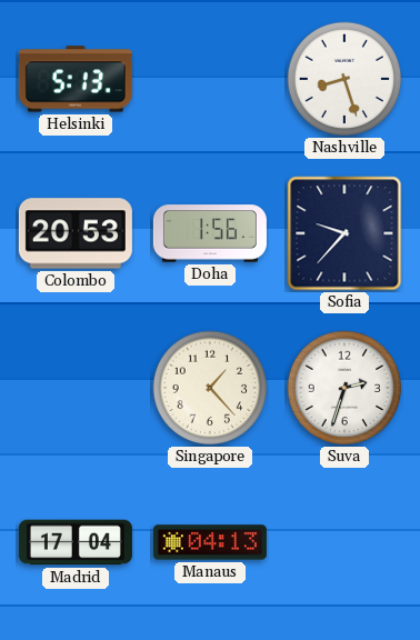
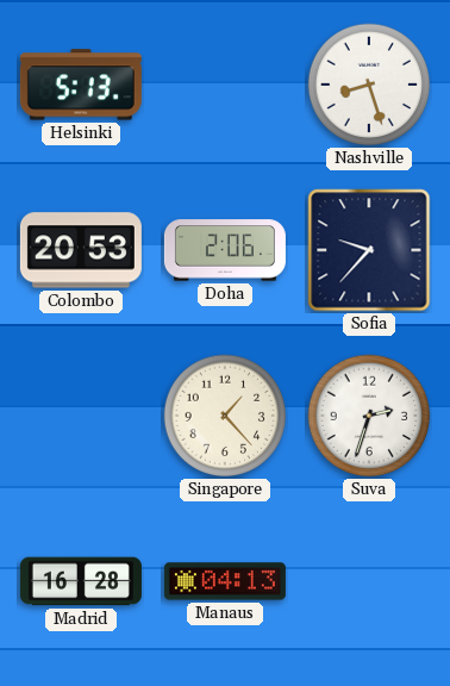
Doha: 1:56 -> 2:06 (225, 250)
Madrid: 17:04 -> 16:28 (81, 581)
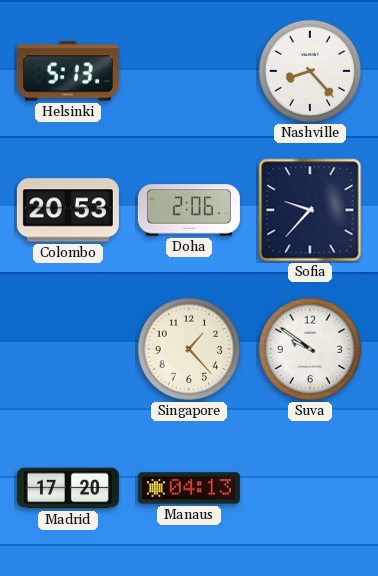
Nashville: 8:27 -> 8:23 (310, 71)
Suva: 2:33 -> 9:51 (310, 349)
Madrid: 16:28 -> 17:20 (68, 488)
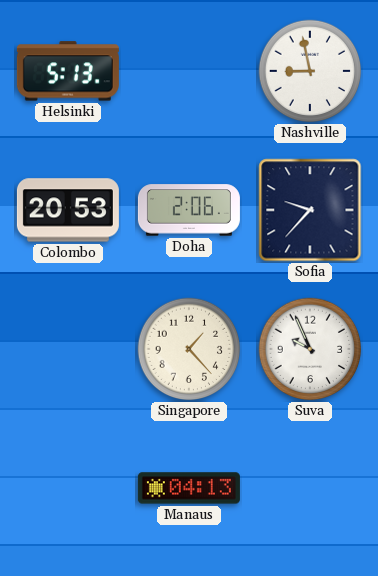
Nashville: 8:23 -> 8:58 (310, 71)
Suva: 9:51 -> 9:56 (310, 349)
Madrid: 17:20 -> none (68, 488)
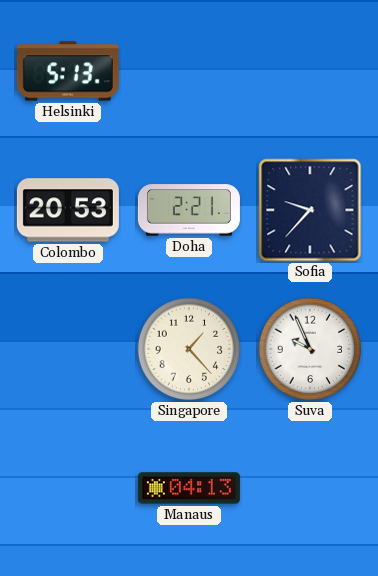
Nashville: 8:58 -> none (310, 71)
Doha: 2:06 -> 2:21 (189, 210)
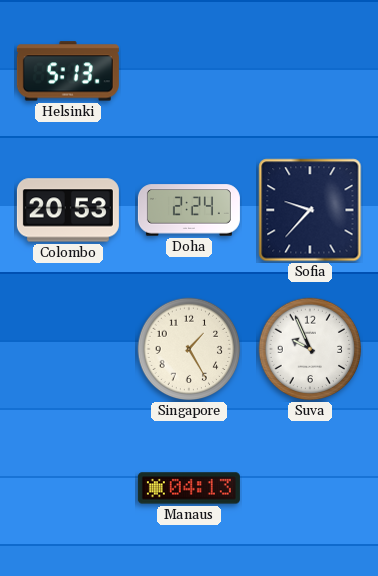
Doha: 2:21 -> 2:24 (189, 210)
Singapore: 1:23 -> 1:25 (189, 349)
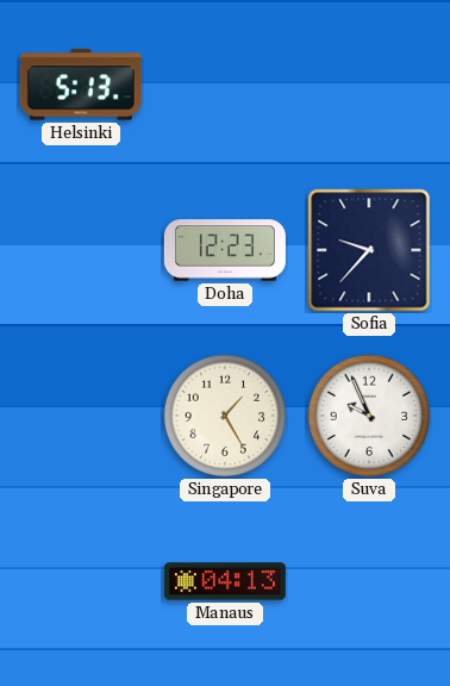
Colombo: 20:53 -> none (68, 210)
Doha: 2:24 -> 12:23 (225, 250)
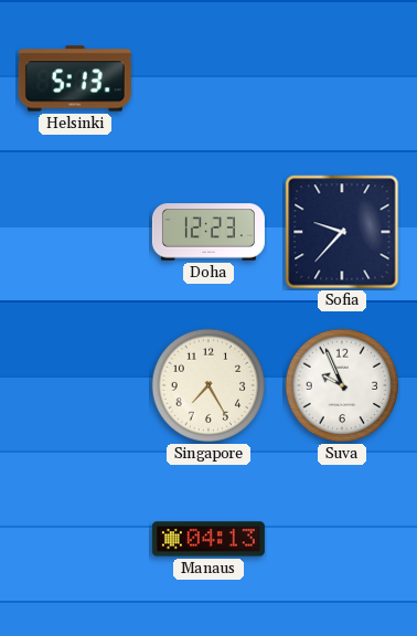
Singapore: 1:25 -> 7:25 (209, 385)
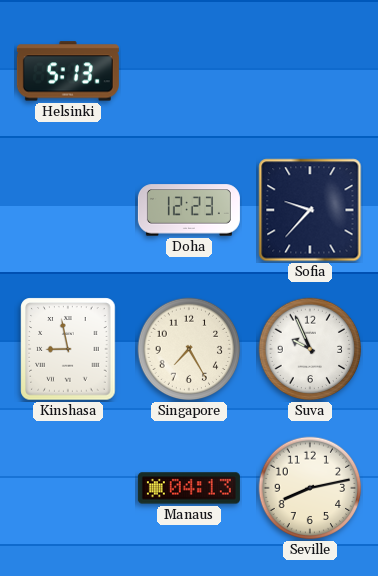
Kinshasa: none -> 8:58 (68, 349)
Seville: none -> 8:13 (310, 488)
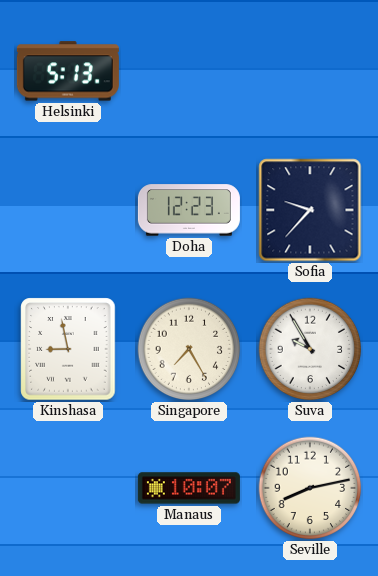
Suva: 9:56 -> 9:55 (310, 349)
Manaus: 04:13 -> 10:07 (189, 488)
